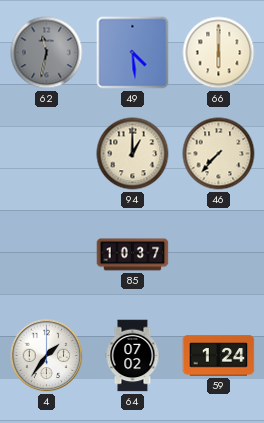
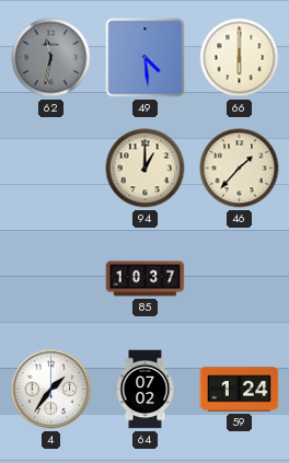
46: 7:37 -> 1:37 (240, 169)
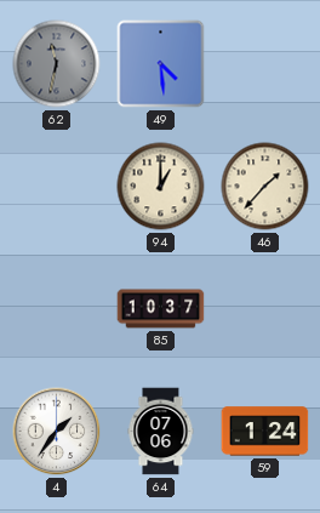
66: 6:00 -> none (240, 58)
64: 07:02 -> 07:06 (161, 432)
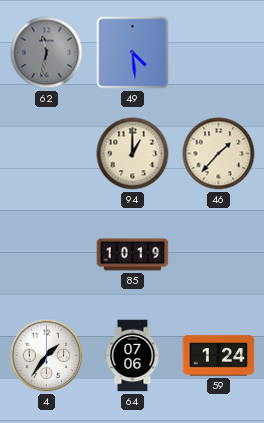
85: 10:37 -> 10:19 (133, 255)
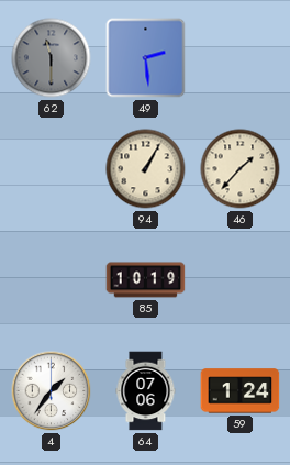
62: 11:32 -> 11:30 (52, 58)
49: 4:29 -> 2:29 (146, 58)
94: 1:00 -> 1:05 (146, 169)
